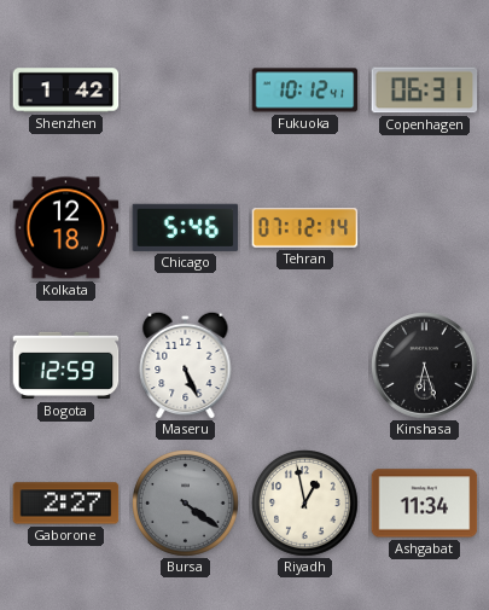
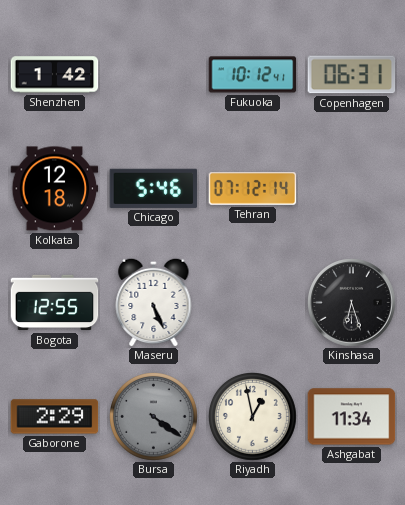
Bogota: 12:59 -> 12:55 (55, 303)
Gaborone: 2:27 -> 2:29 (55, 417)
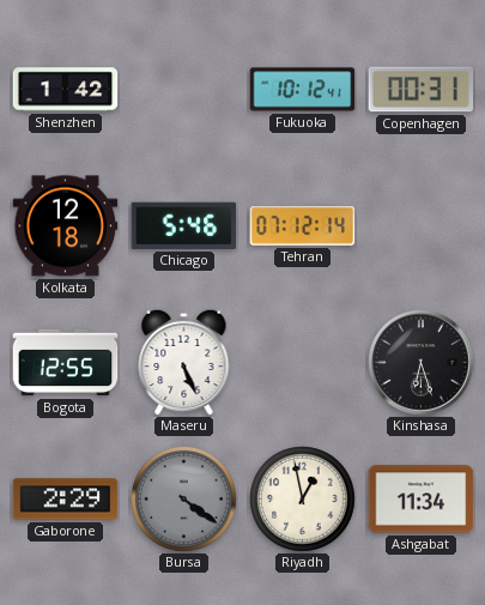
Copenhagen: 06:31 -> 00:31 (422, 90)
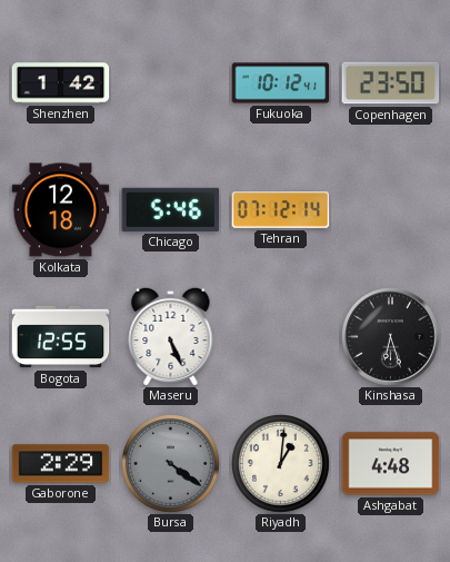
Copenhagen: 00:31 -> 23:50 (391, 83)
Riyadh: 12:58 -> 1:01 (281, 464)
Ashgabat: 11:34 -> 4:48 (391, 464)
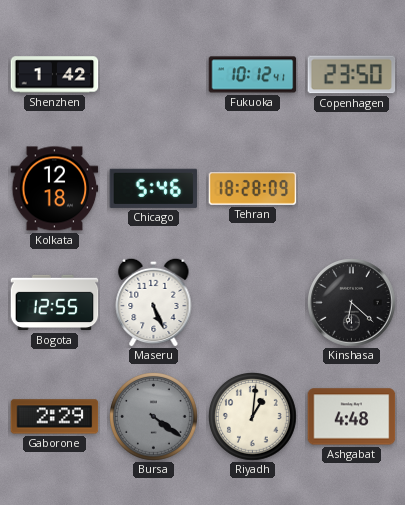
Tehran: 07:12 -> 18:28 (253, 189)
Kinshasa: 6:27 -> 6:22 (352, 303)
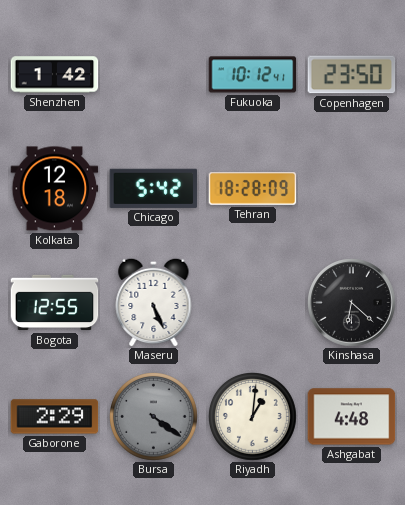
Chicago: 5:46 -> 5:42 (154, 188)
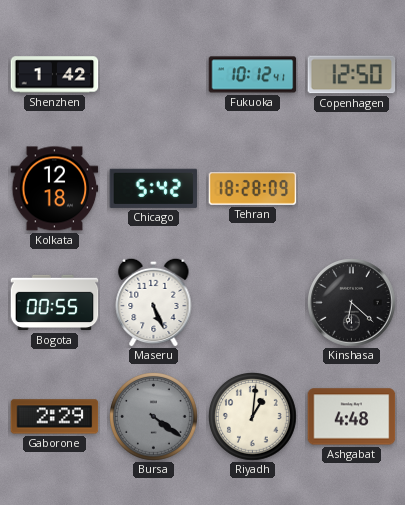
Copenhagen: 23:50 -> 12:50 (352, 75)
Bogota: 12:55 -> 00:55 (55, 303)
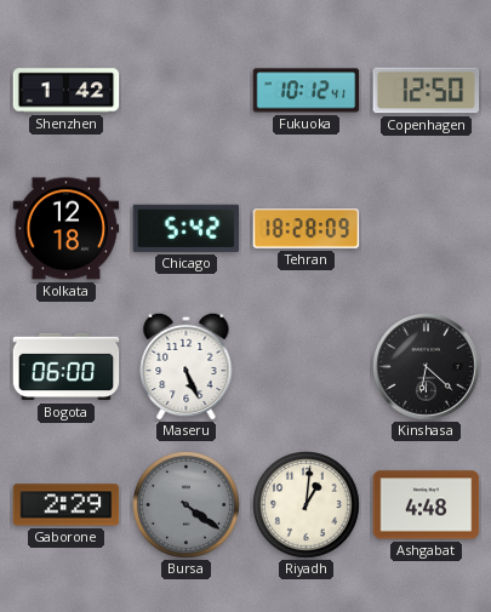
Bogota: 00:55 -> 06:00 (67, 367)
